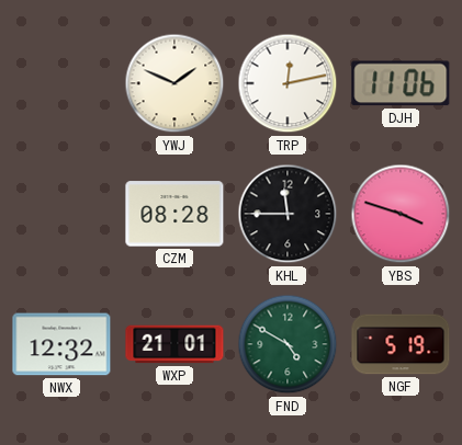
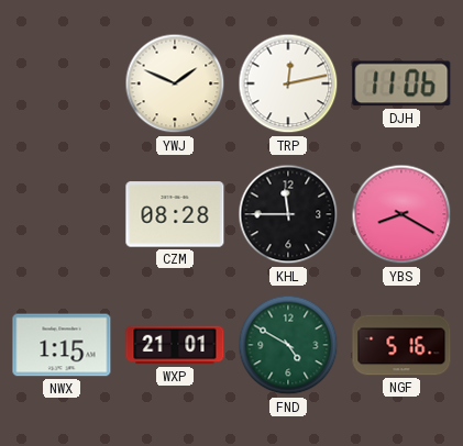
YBS: 3:48 -> 8:20 (401, 214)
NWX: 12:32 -> 1:15 (62, 345)
NGF: 5:19 -> 5:16 (401, 345)
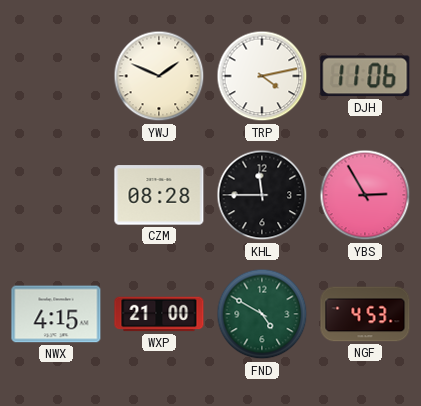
TRP: 12:13 -> 4:13 (262, 76)
YBS: 8:20 -> 2:55 (365, 195)
NWX: 1:15 -> 4:15 (56, 314)
WXP: 21:01 -> 21:00 (159, 314)
NGF: 5:16 -> 4:53 (365, 314)
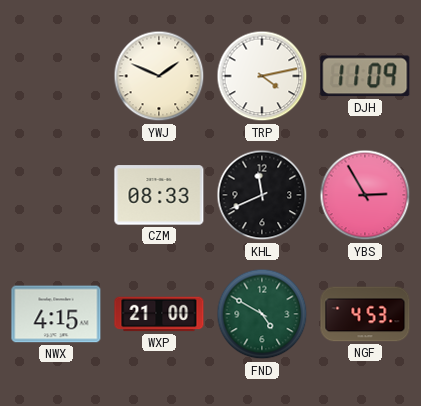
DJH: 11:06 -> 11:09 (365, 76)
CZM: 08:28 -> 08:33 (159, 195)
KHL: 11:45 -> 11:41 (262, 195)
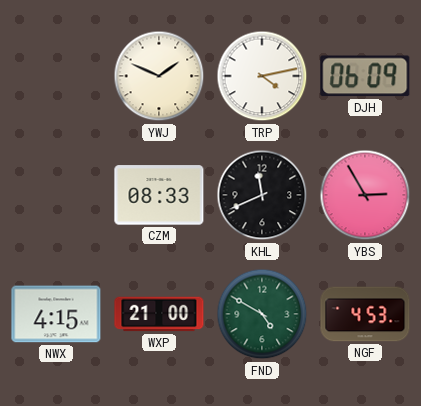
DJH: 11:09 -> 06:09 (365, 76)
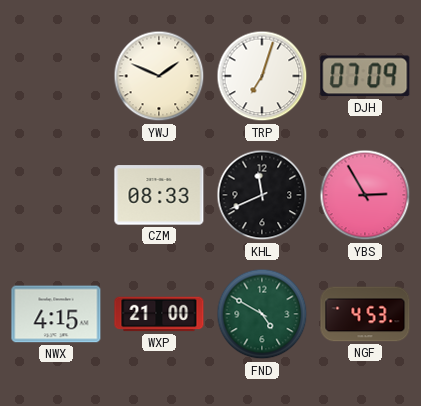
TRP: 4:13 -> 7:03 (262, 76)
DJH: 06:09 -> 07:09 (365, 76)
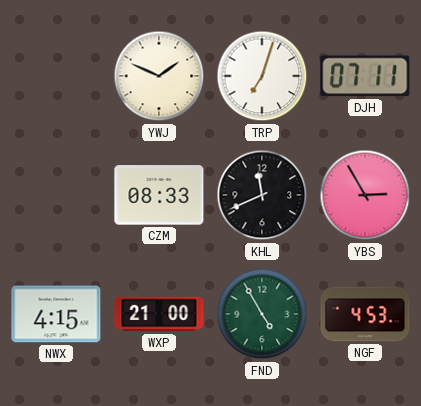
DJH: 07:09 -> 07:11 (365, 76)
FND: 4:50 -> 4:55 (262, 314)
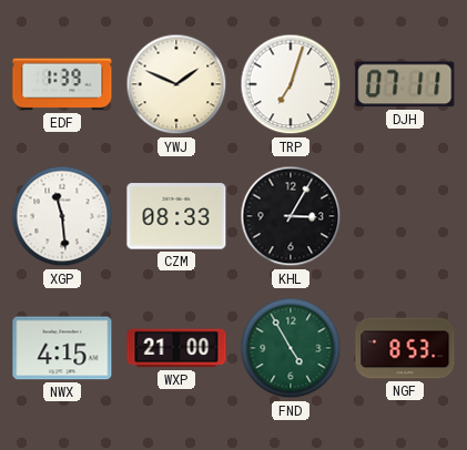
EDF: none -> 1:39 (62, 84)
XGP: none -> 11:29 (62, 216)
KHL: 11:41 -> 3:05 (291, 216)
YBS: 2:55 -> none (365, 195)
NGF: 4:53 -> 8:53 (405, 348)
